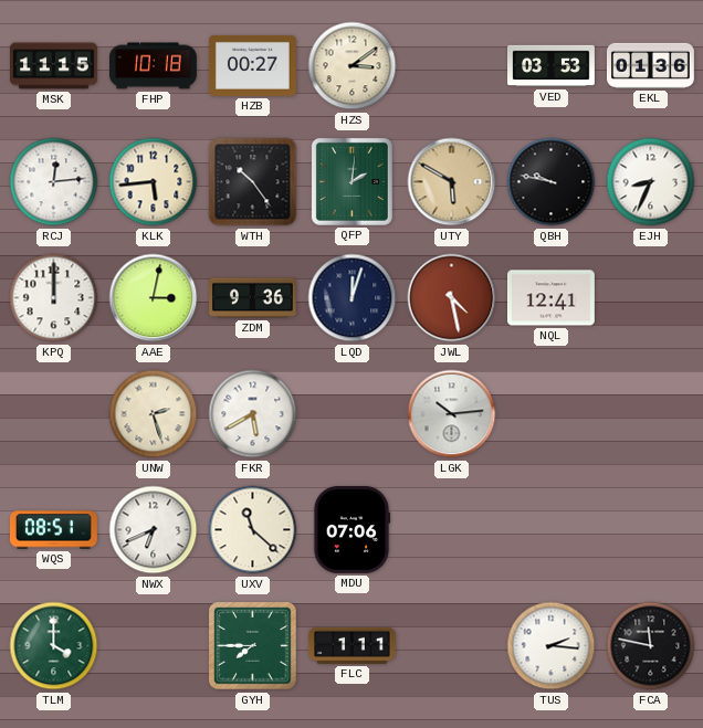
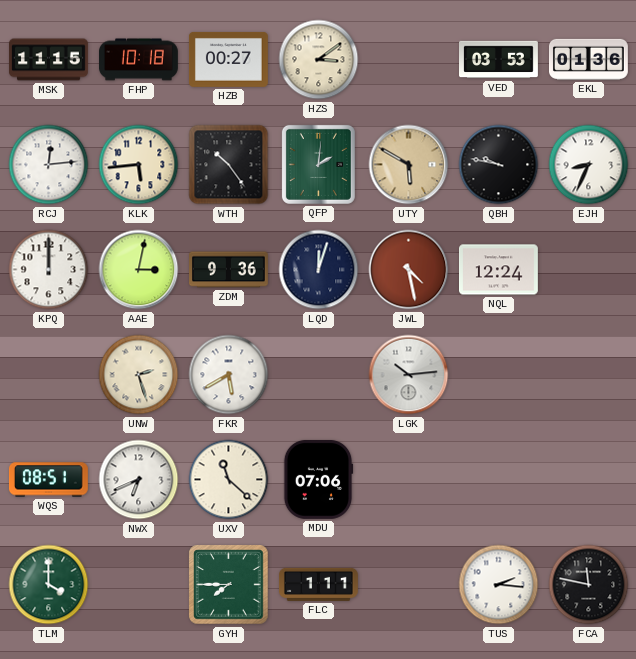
NQL: 12:41 -> 12:24 (499, 270)
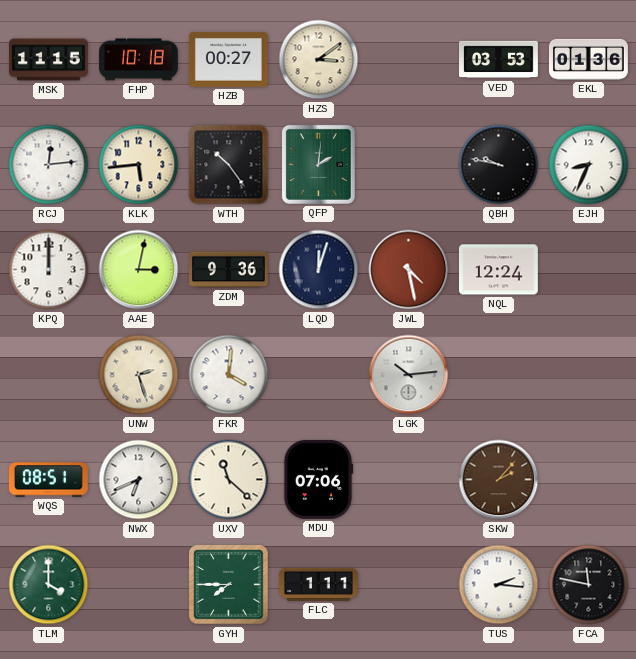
UTY: 5:50 -> none (409, 165)
FKR: 5:40 -> 4:01 (229, 375)
SKW: none -> 2:07 (499, 480)
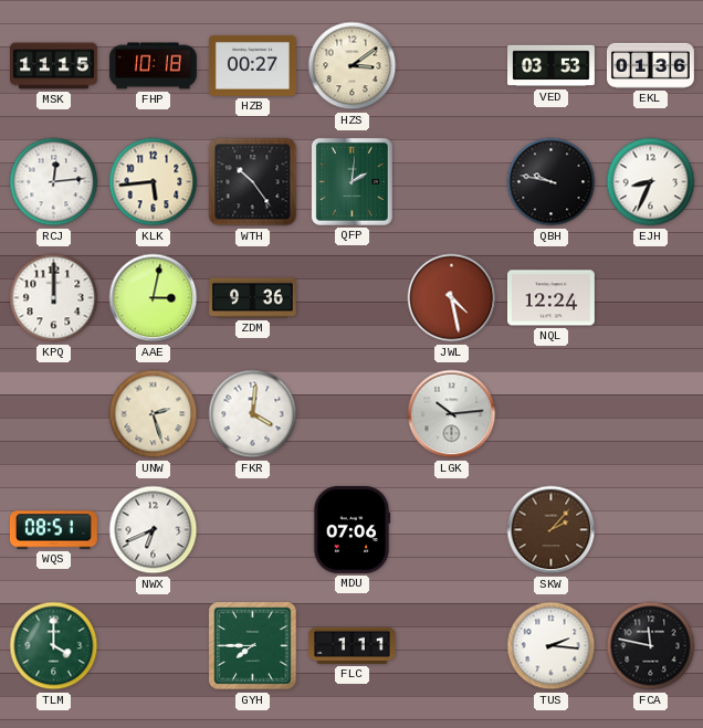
LQD: 12:03 -> none (319, 270)
UXV: 11:22 -> none (229, 480)
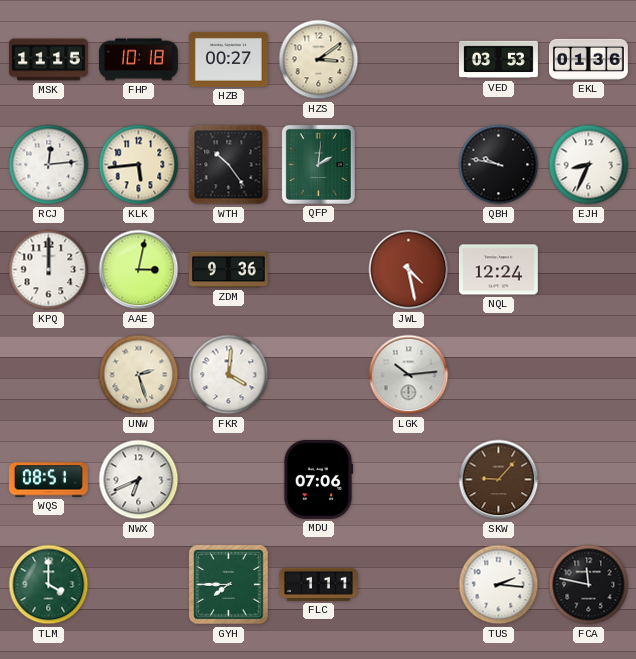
SKW: 2:07 -> 9:07 (499, 480)
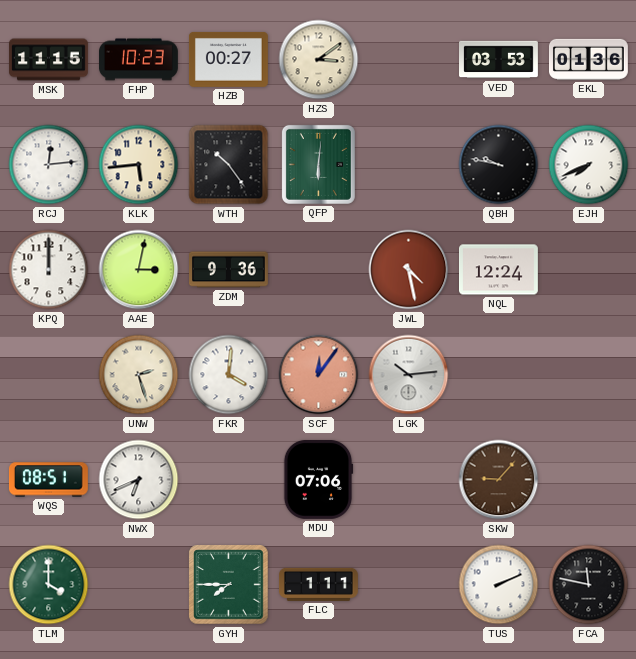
FHP: 10:18 -> 10:23 (139, 60)
QFP: 2:01 -> 6:01 (318, 164)
EJH: 8:34 -> 7:41 (589, 165)
SCF: none -> 12:06 (319, 375)
TUS: 2:16 -> 2:11 (499, 585)
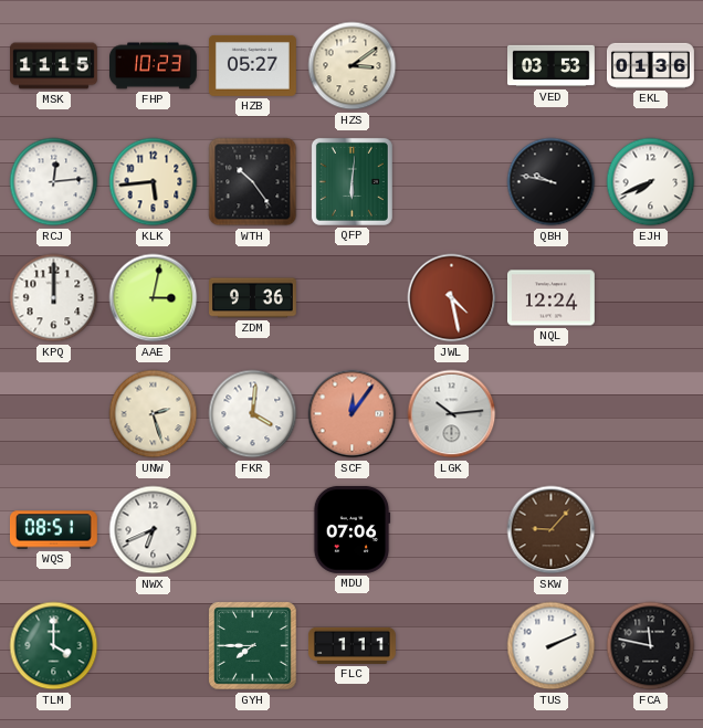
HZB: 00:27 -> 05:27 (252, 66)
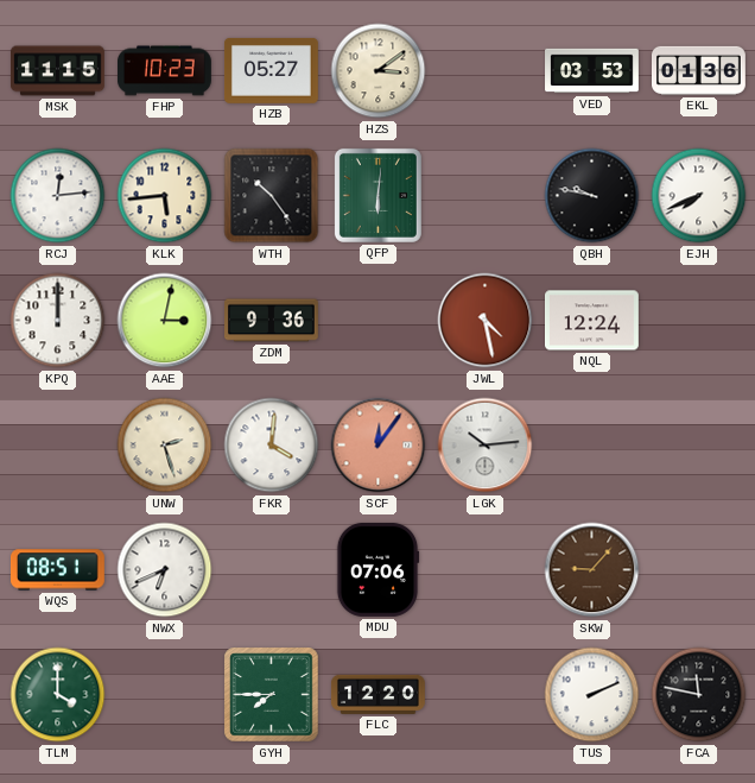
FLC: 1:11 -> 12:20 (379, 694)
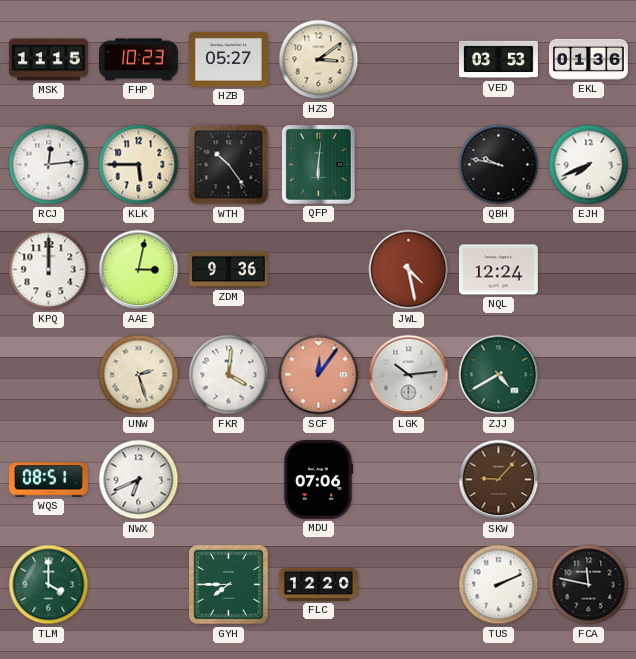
KLK: 5:44 -> 5:45 (139, 165)
ZJJ: none -> 4:40 (499, 375)
